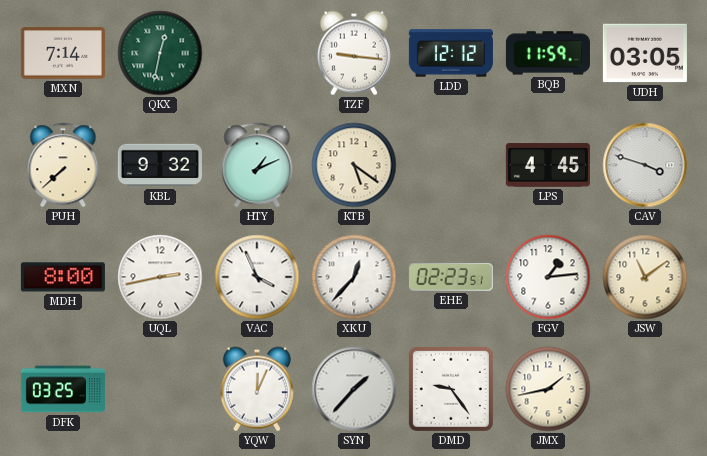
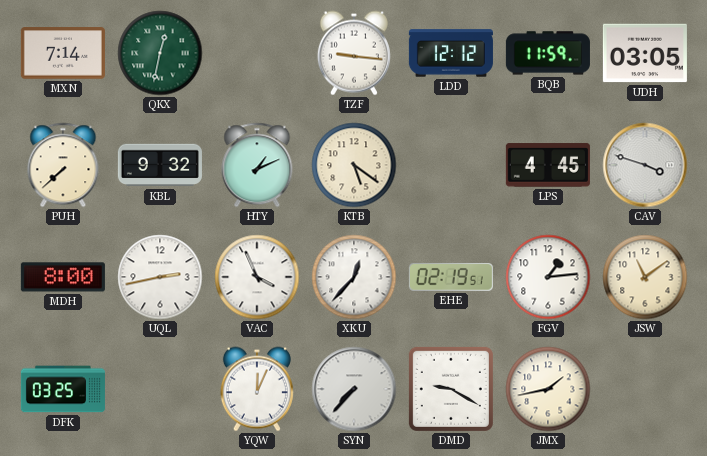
EHE: 02:23 -> 02:19 (451, 277)
SYN: 1:37 -> 7:37 (354, 389)
DMD: 9:24 -> 9:20 (451, 389)
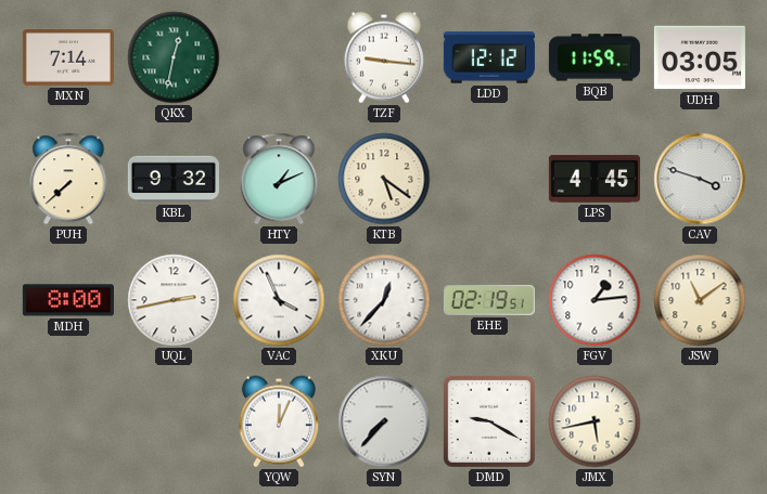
DFK: 03:25 -> none (63, 389)
JMX: 1:43 -> 5:43 (595, 421)
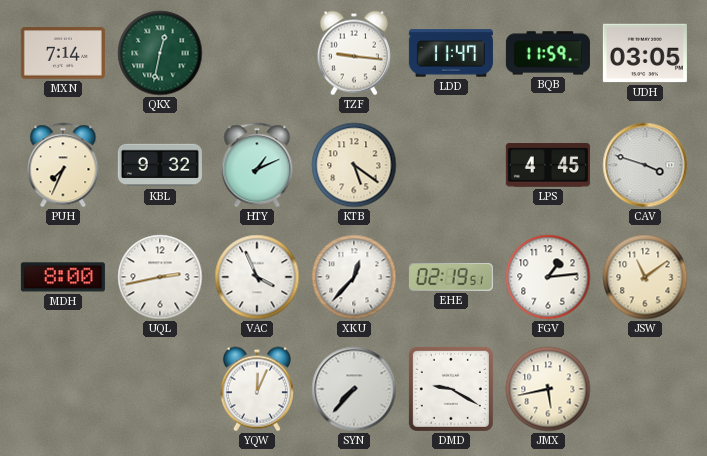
LDD: 12:12 -> 11:47 (451, 53)
PUH: 7:38 -> 7:34 (63, 165)
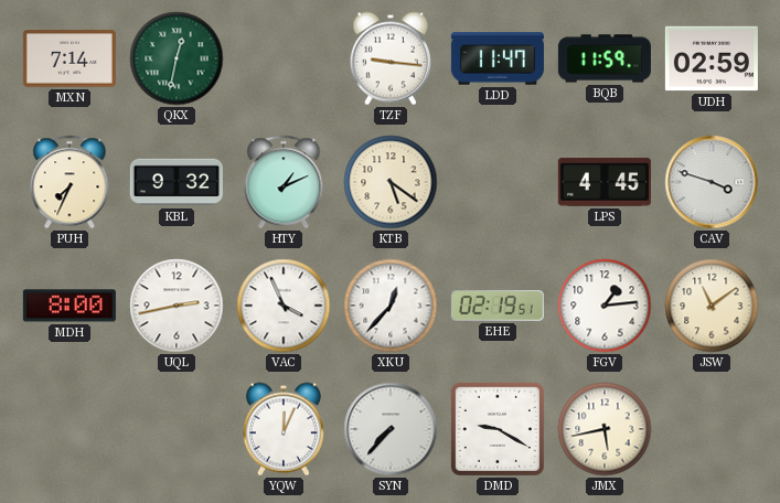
UDH: 03:05 -> 02:59 (712, 58)
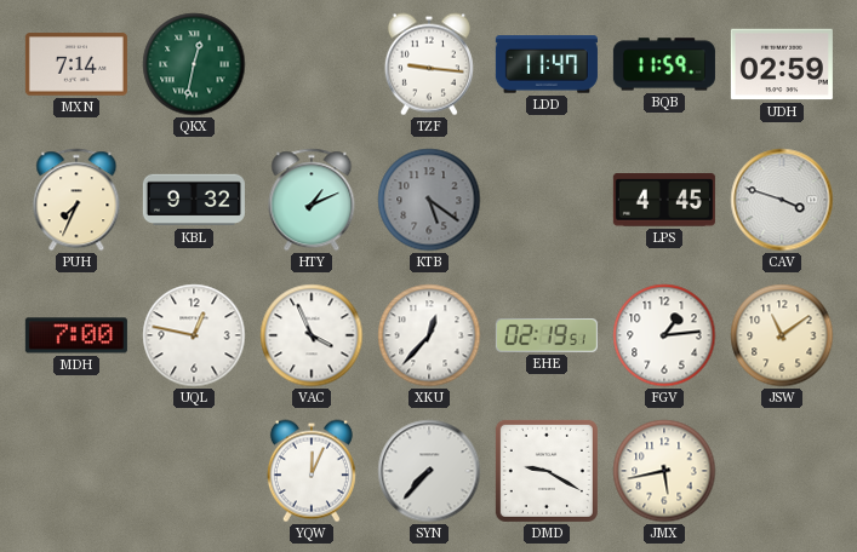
KTB dial: cream -> grey (429, 200)
MDH: 8:00 -> 7:00 (76, 335)
UQL: 2:43 -> 12:47 (194, 335)
